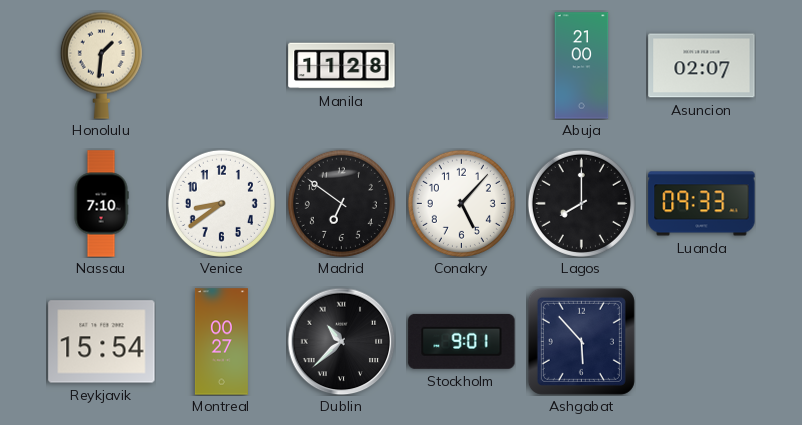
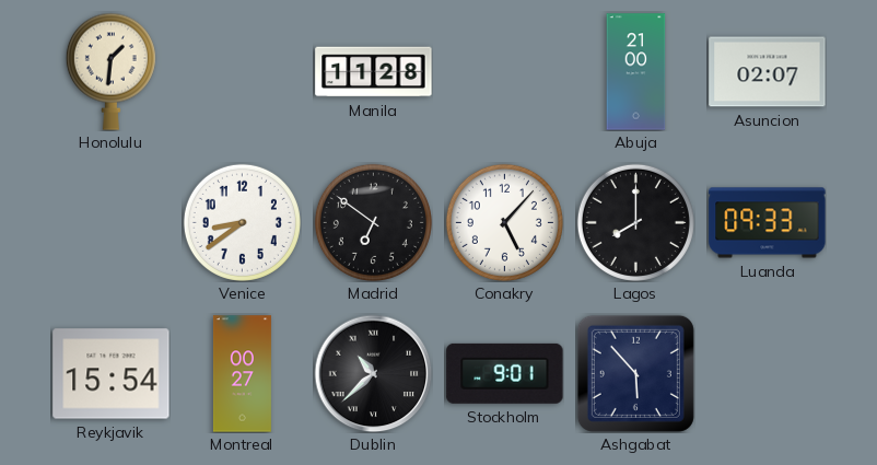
Nassau: 7:10 -> none (101, 204)
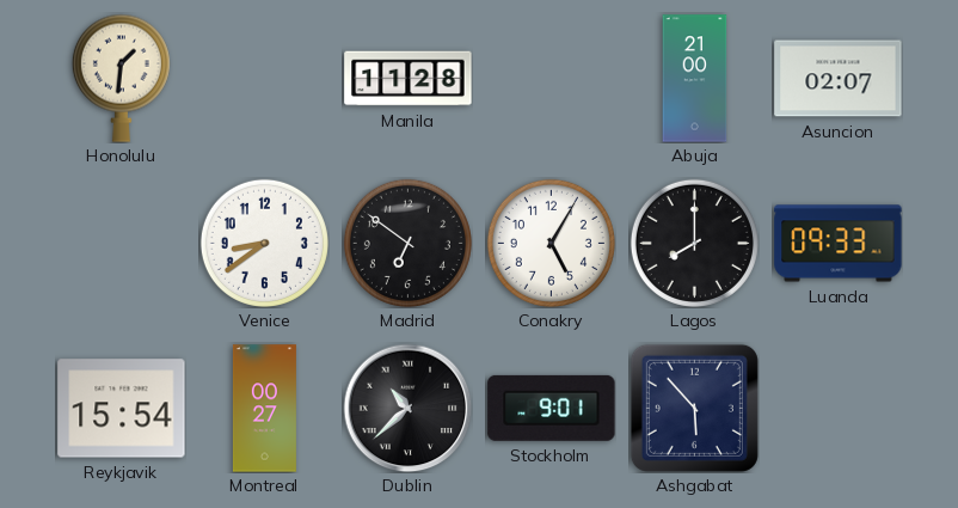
Conakry: 5:07 -> 5:05 (551, 243)
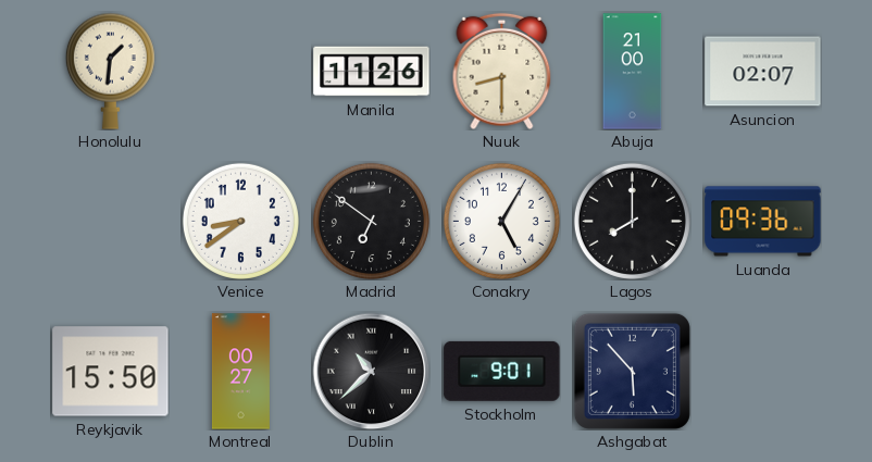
Manila: 11:28 -> 11:26 (372, 72)
Nuuk: none -> 8:30 (502, 71)
Luanda: 09:33 -> 09:36 (763, 222)
Reykjavik: 15:54 -> 15:50 (111, 372)
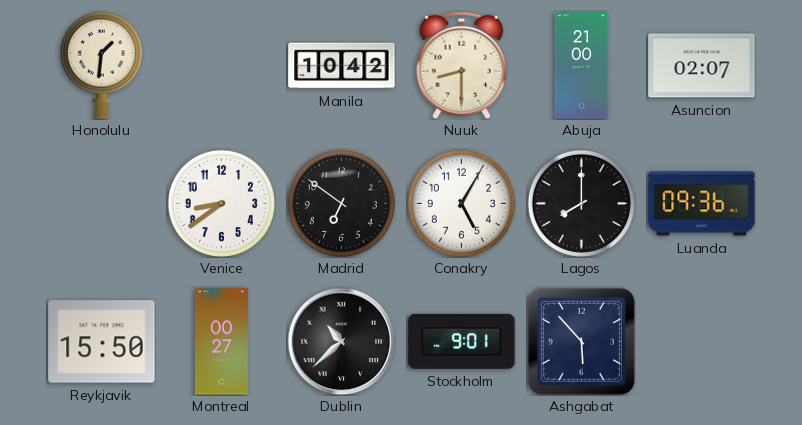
Manila: 11:26 -> 10:42 (342, 66)
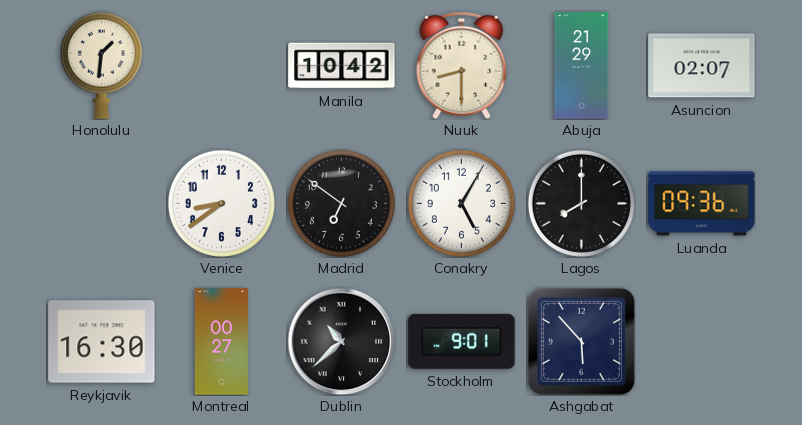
Abuja: 21:00 -> 21:29 (582, 66)
Reykjavik: 15:50 -> 16:30 (102, 342)
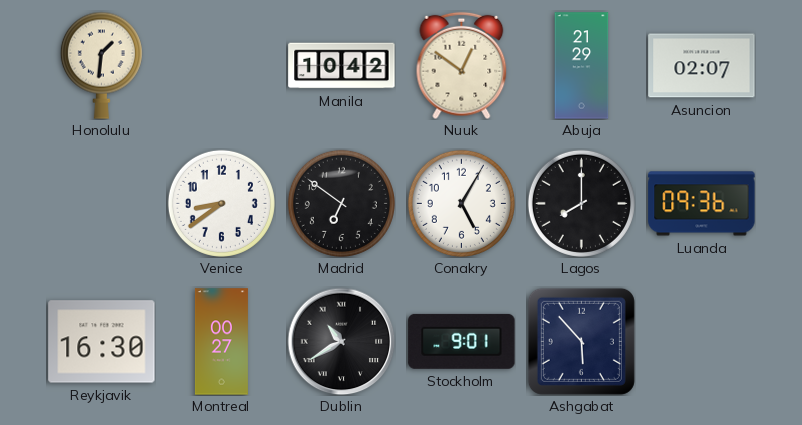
Nuuk: 8:30 -> 12:51 (462, 65)
Dublin: 10:38 -> 10:40 (341, 341)
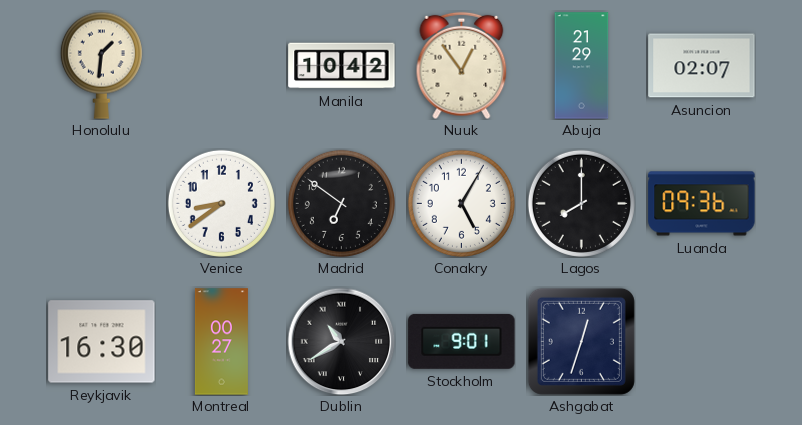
Nuuk: 12:51 -> 12:54 (462, 65)
Ashgabat: 5:53 -> 12:33 (581, 341)
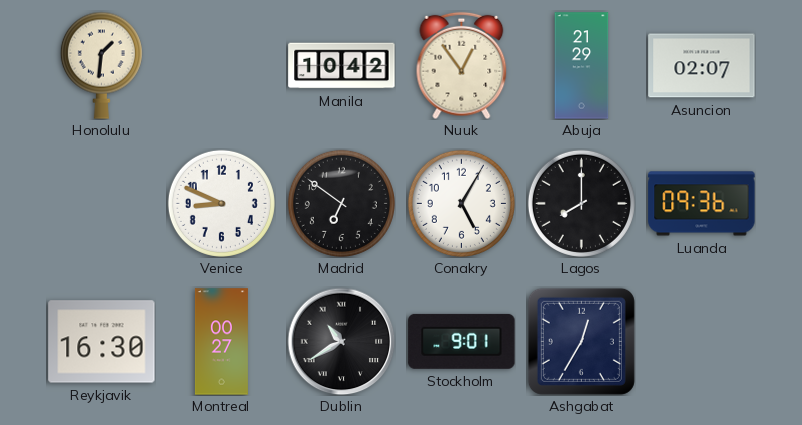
Venice: 8:39 -> 8:49 (221, 203)
Ashgabat: 12:33 -> 12:35 (581, 341)
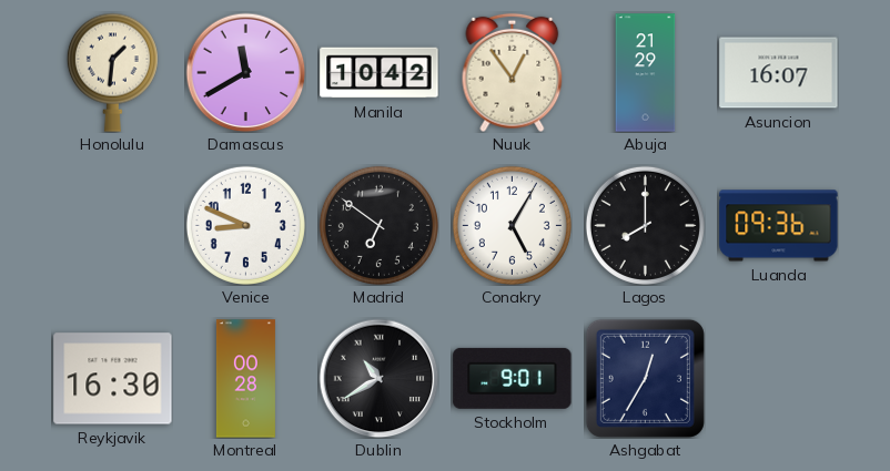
Damascus: none -> 11:40 (245, 72)
Asuncion: 02:07 -> 16:07 (779, 73)
Montreal: 00:27 -> 00:28 (245, 379)
